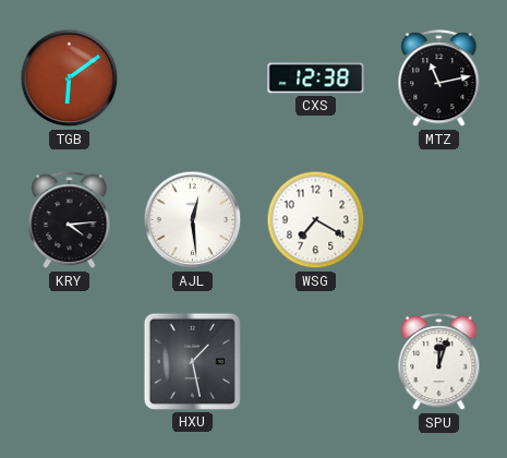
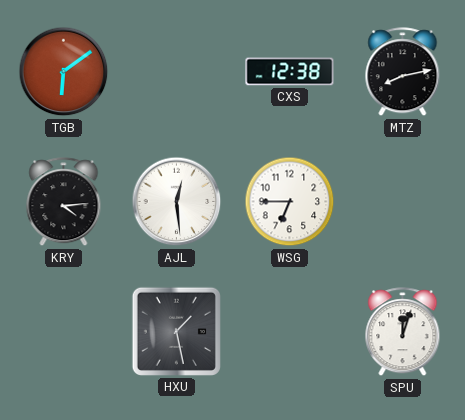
MTZ: 11:13 -> 8:13 (403, 72)
WSG: 7:20 -> 6:45 (290, 202)
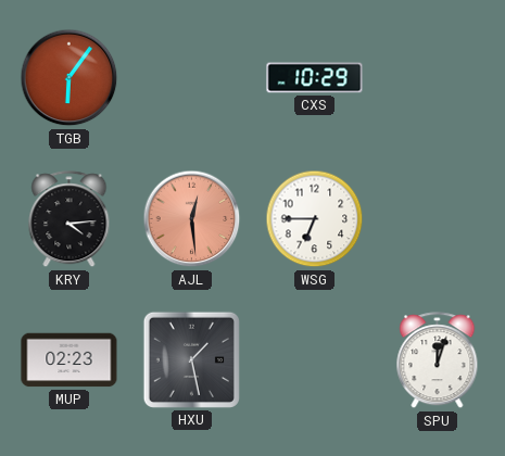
TGB: 6:09 -> 6:06 (70, 78)
CXS: 12:38 -> 10:29 (315, 78)
MTZ: 8:13 -> none (403, 72)
AJL dial: white -> salmon (192, 219)
MUP: none -> 02:23 (70, 360)
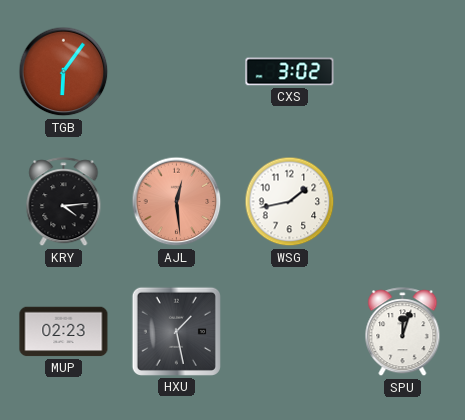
CXS: 10:29 -> 3:02 (290, 72)
WSG: 6:45 -> 1:43 (290, 202)
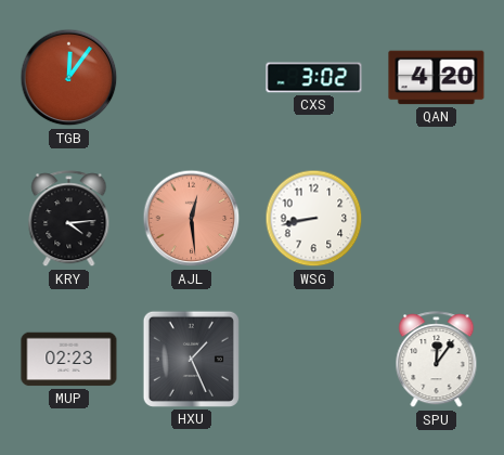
TGB: 6:06 -> 12:06 (69, 78)
QAN: none -> 4:20 (437, 78)
WSG: 1:43 -> 8:43 (314, 219)
HXU: 1:28 -> 1:26 (191, 359)
SPU: 12:03 -> 12:06 (437, 360)
